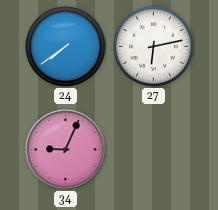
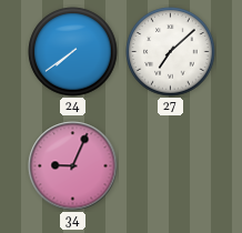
27: 6:13 -> 7:08 (171, 52)
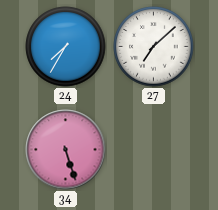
24: 7:39 -> 7:35 (66, 47)
34: 9:04 -> 5:27 (66, 150)
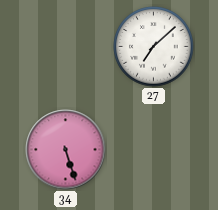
24: 7:35 -> none (66, 47)
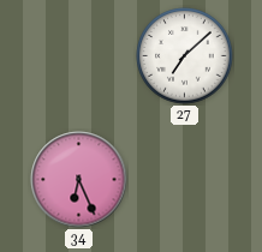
34: 5:27 -> 6:26 (79, 180)
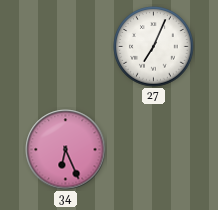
27: 7:08 -> 7:04 (154, 47)
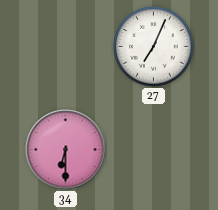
34: 6:26 -> 6:30 (66, 150)
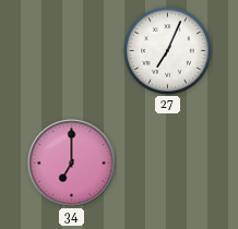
34: 6:30 -> 7:00 (72, 164)
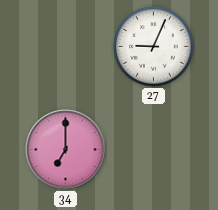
27: 7:04 -> 9:04 (154, 47)
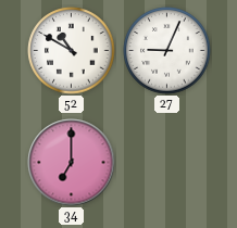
52: none -> 10:50 (72, 51)
